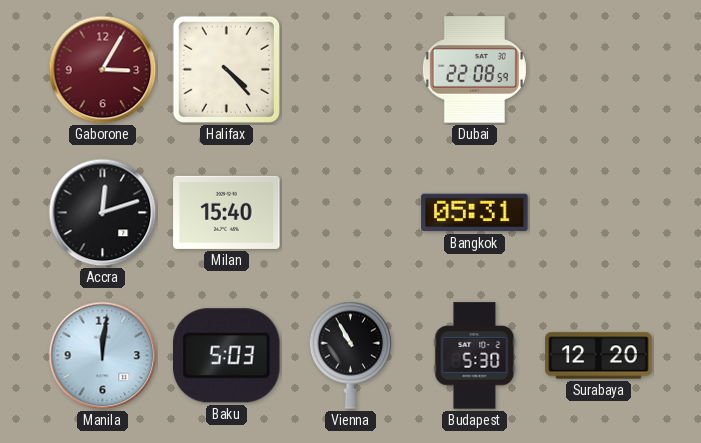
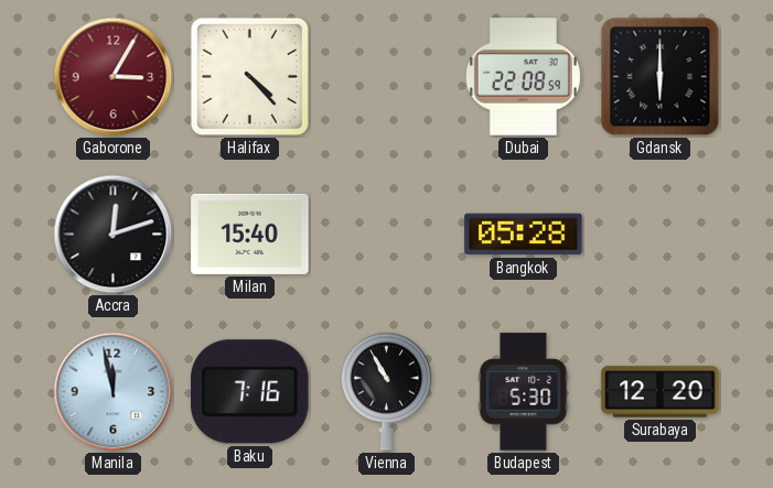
Gdansk: none -> 6:00 (661, 77)
Bangkok: 05:31 -> 05:28 (524, 235)
Manila: 12:01 -> 11:58 (114, 392)
Baku: 5:03 -> 7:16 (250, 392)
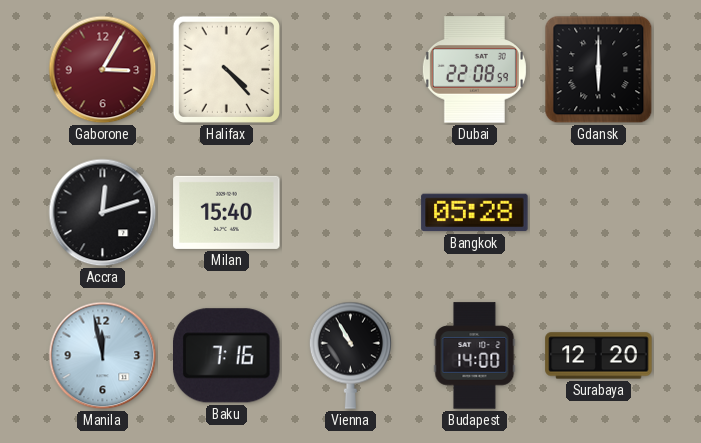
Budapest: 5:30 -> 14:00 (475, 356)
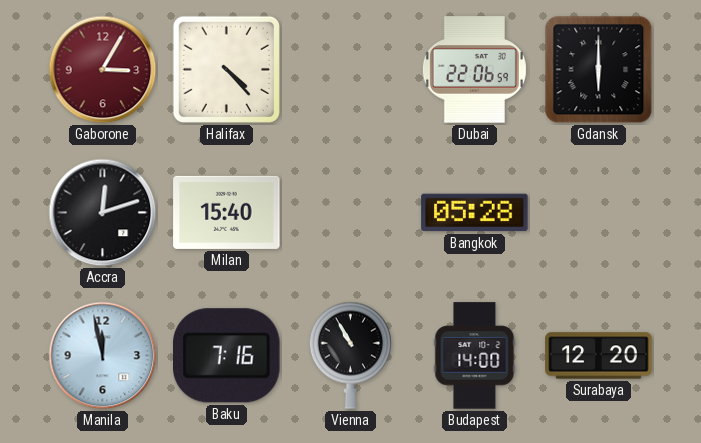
Dubai: 22:08 -> 22:06 (474, 70)
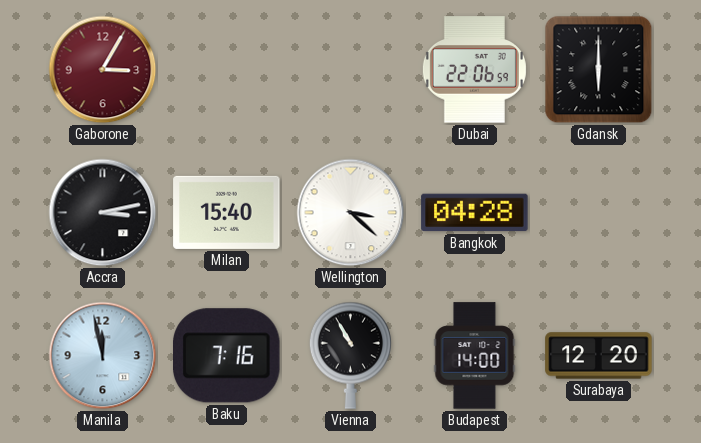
Halifax: 4:23 -> none (226, 69)
Accra: 12:12 -> 3:13 (103, 213)
Wellington: none -> 3:22 (351, 213)
Bangkok: 05:28 -> 04:28 (475, 213)
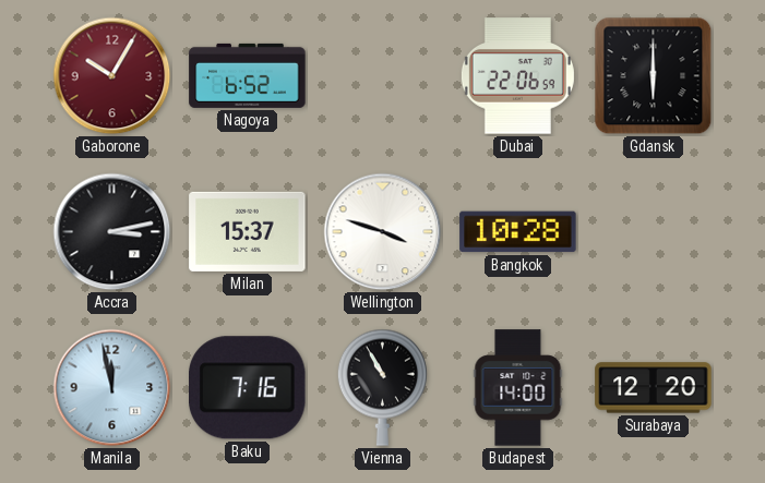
Gaborone: 3:05 -> 10:05 (112, 76)
Nagoya: none -> 6:52 (248, 75)
Milan: 15:40 -> 15:37 (248, 231)
Wellington: 3:22 -> 3:48 (383, 232)
Bangkok: 04:28 -> 10:28 (518, 232)
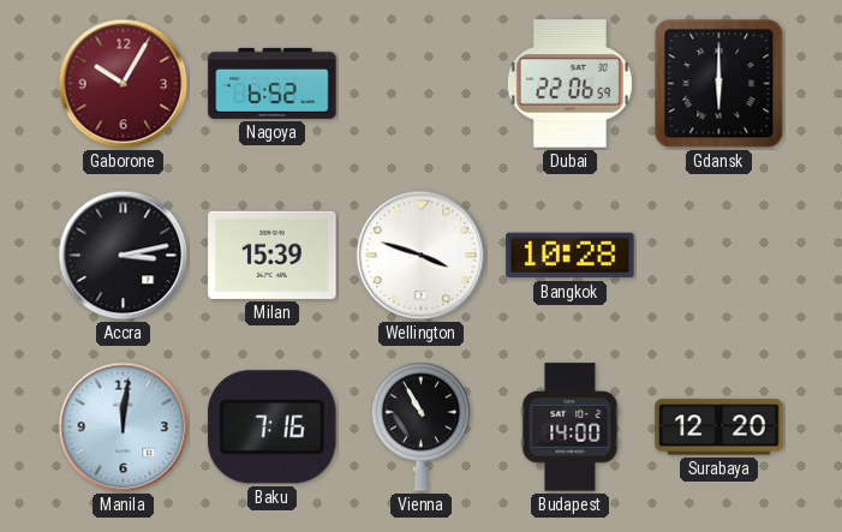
Milan: 15:37 -> 15:39 (273, 255)
Manila: 11:58 -> 12:01 (124, 428)
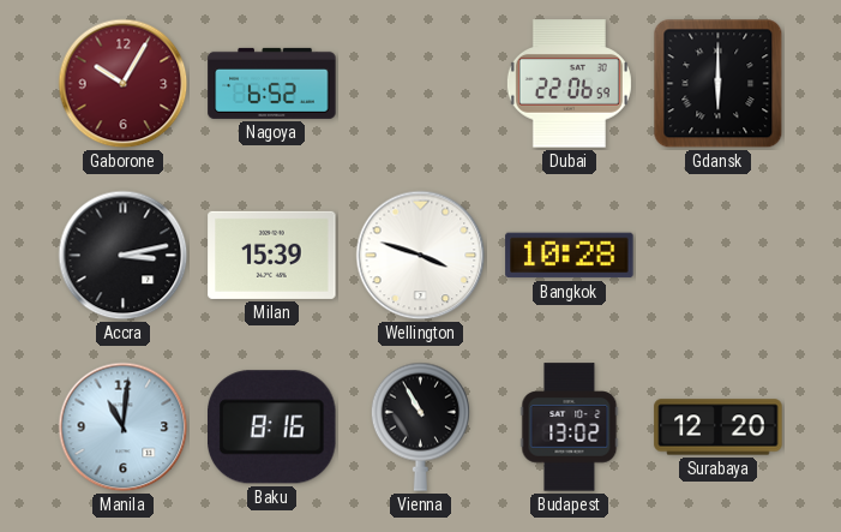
Manila: 12:01 -> 11:01 (124, 428)
Baku: 7:16 -> 8:16 (272, 428)
Budapest: 14:00 -> 13:02 (570, 428)
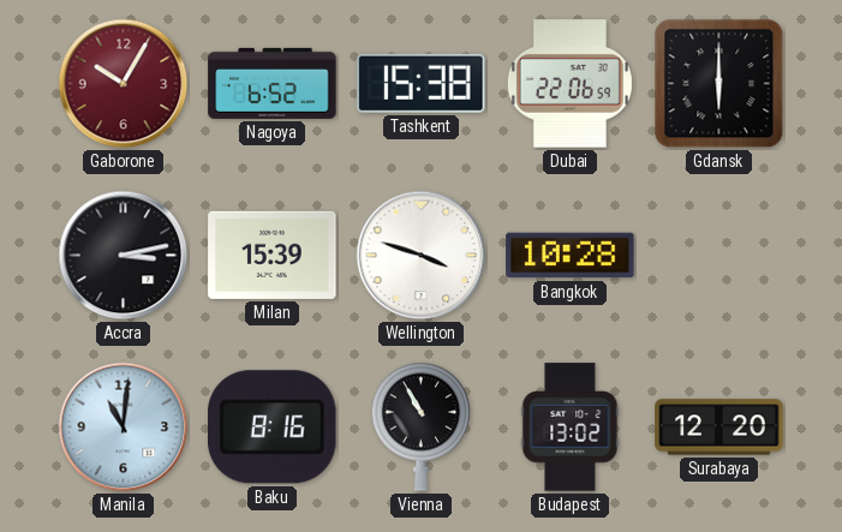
Tashkent: none -> 15:38 (422, 83)
